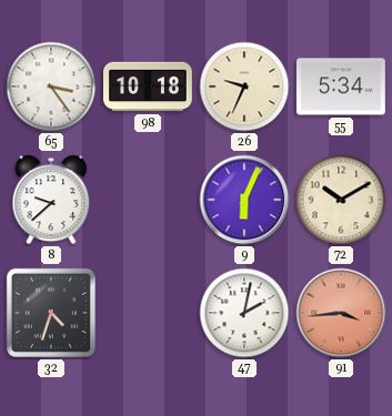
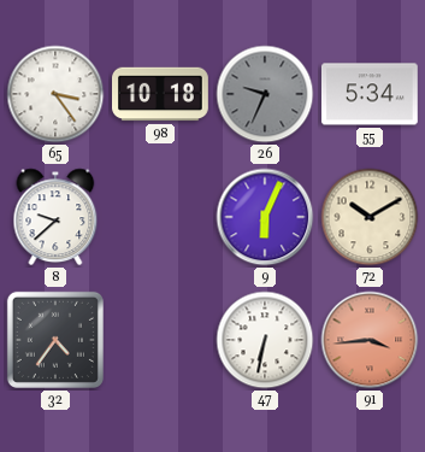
26 dial: cream -> grey (265, 94)
32: 4:33 -> 4:36 (55, 340)
47: 2:02 -> 6:32 (265, 340)
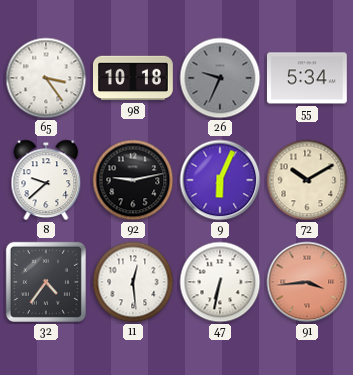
92: none -> 9:13 (133, 180)
11: none -> 12:29 (133, 282)
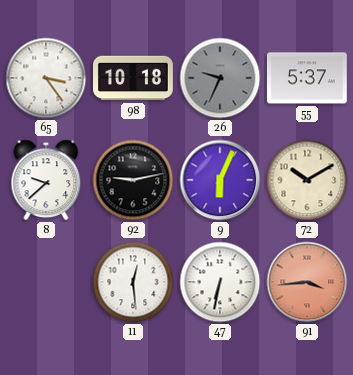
55: 5:34 -> 5:37 (307, 78)
32: 4:36 -> none (46, 282)
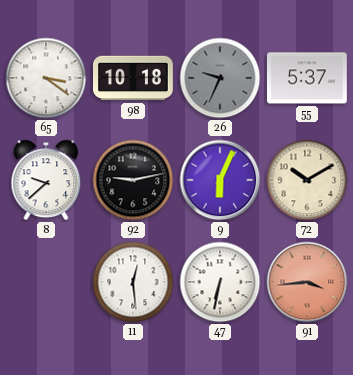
65: 3:24 -> 3:21 (46, 78)
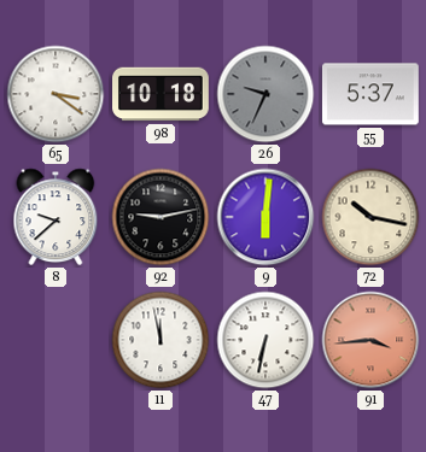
9: 6:04 -> 6:01 (265, 217)
72: 10:10 -> 10:17 (370, 217)
11: 12:29 -> 11:58 (161, 340)
